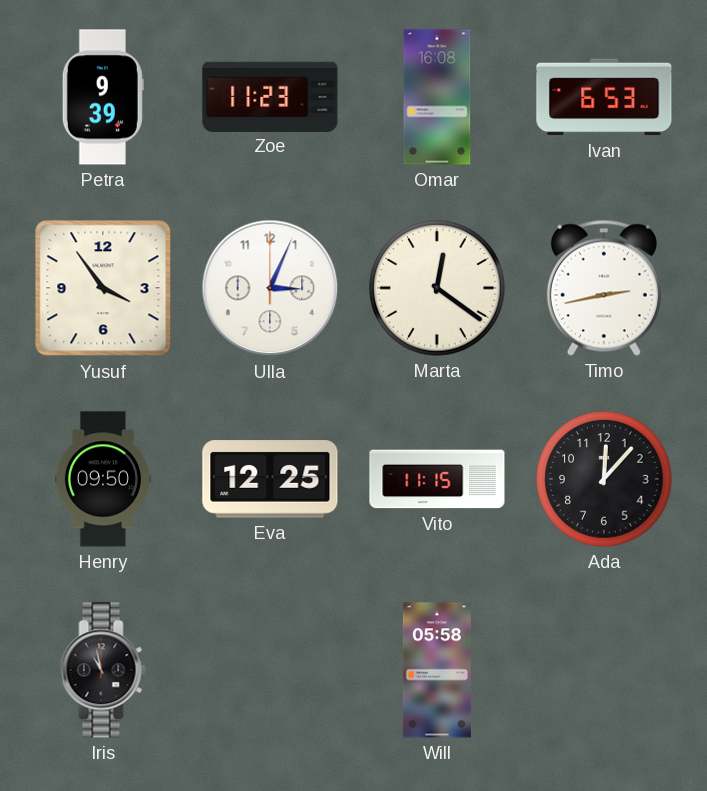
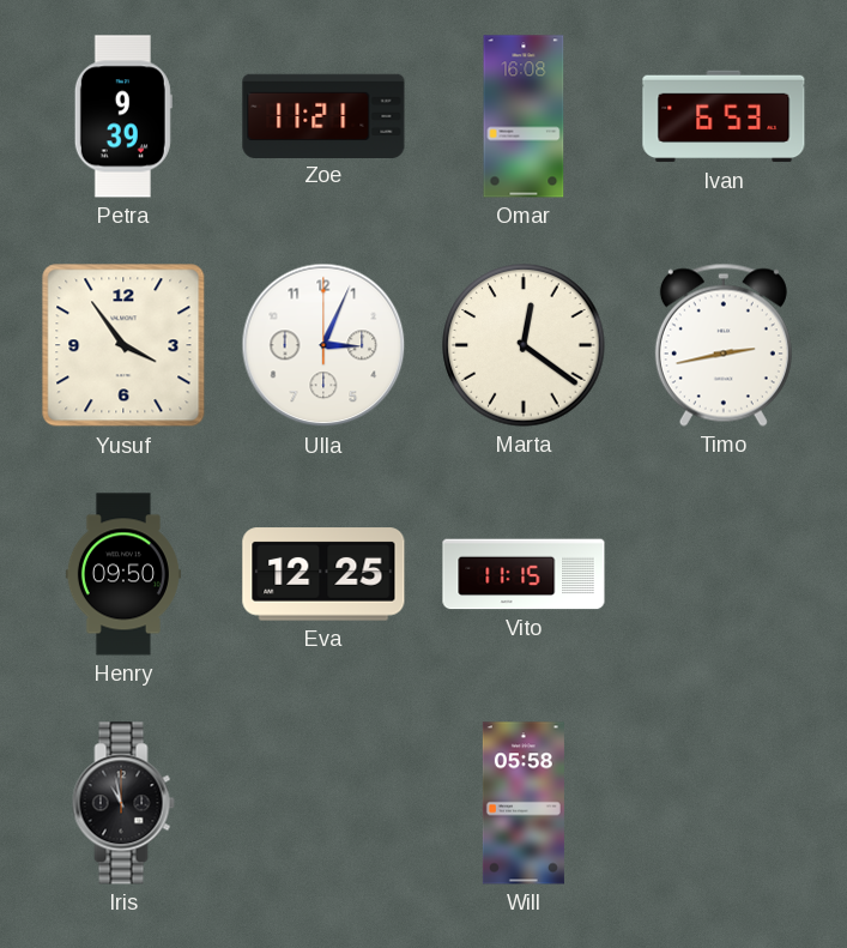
Zoe: 11:23 -> 11:21 (323, 115)
Ada: 12:07 -> none (604, 479)
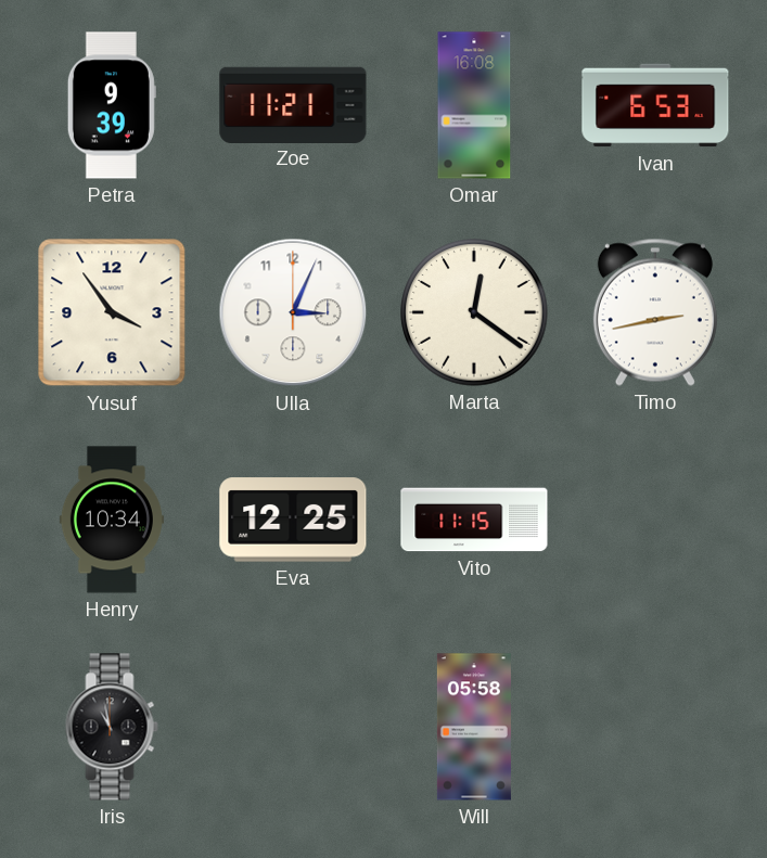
Henry: 09:50 -> 10:34 (112, 520)
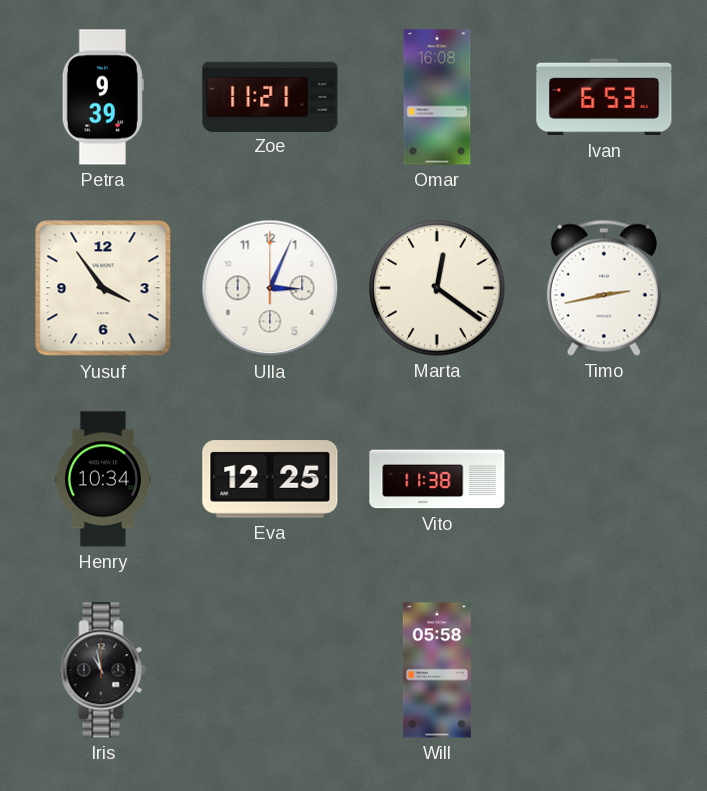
Vito: 11:15 -> 11:38 (437, 479)
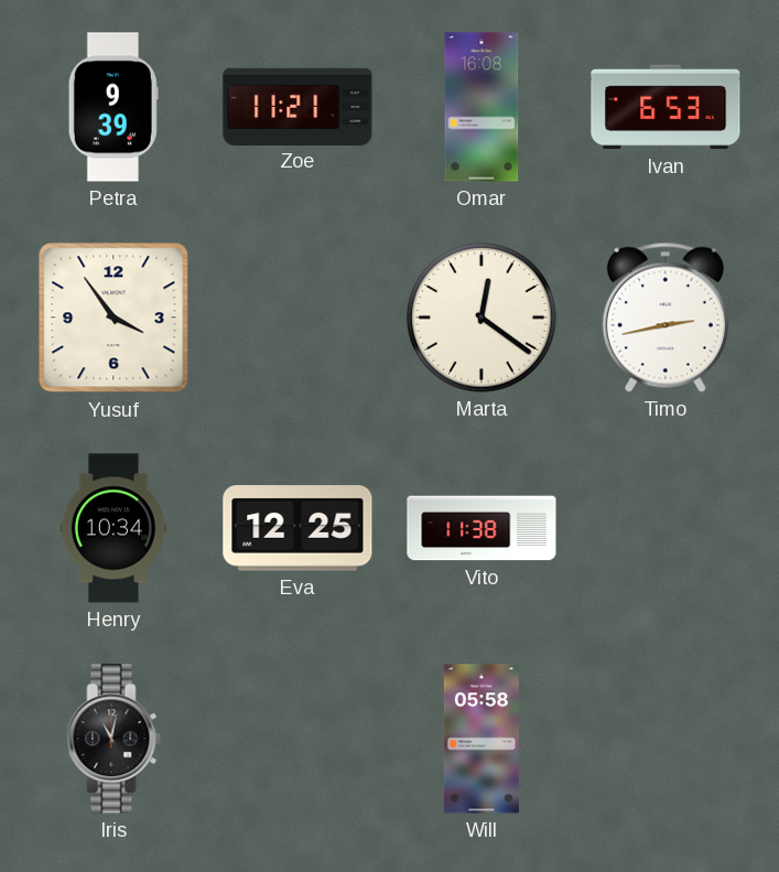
Ulla: 3:04 -> none (270, 288)
Iris: 10:58 -> 11:02 (113, 739)
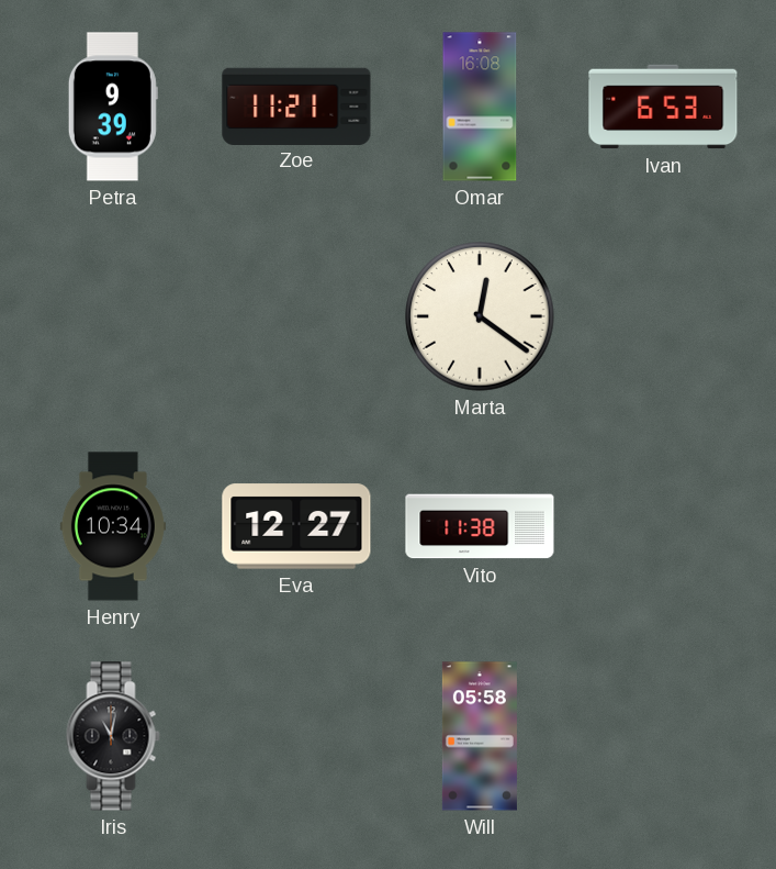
Yusuf: 3:54 -> none (113, 317)
Timo: 2:43 -> none (666, 317)
Eva: 12:25 -> 12:27 (296, 526)
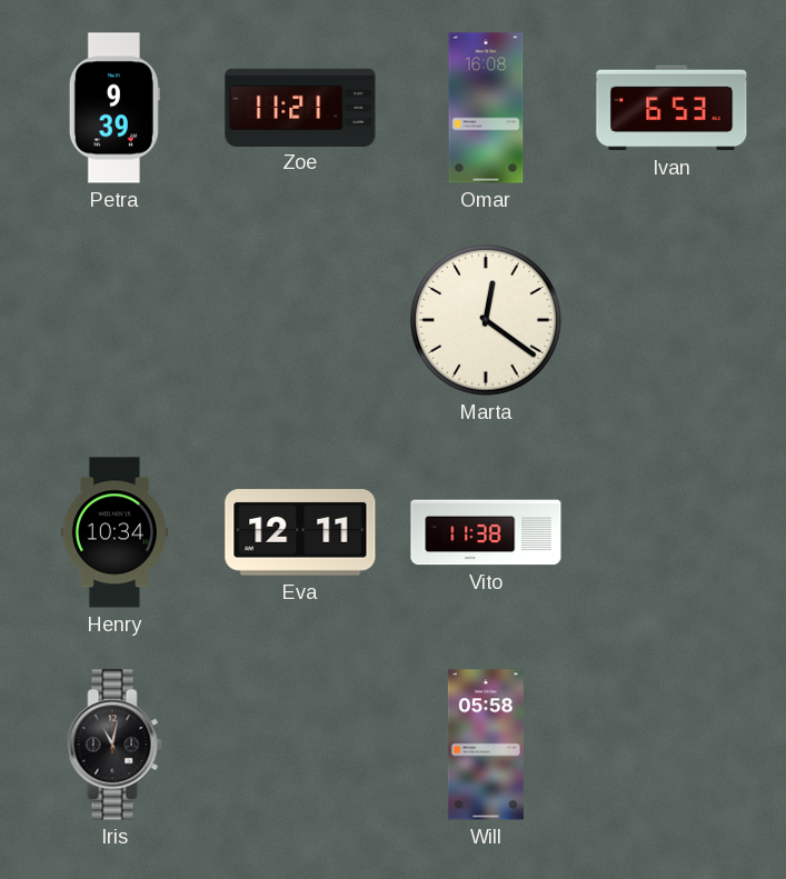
Eva: 12:27 -> 12:11 (300, 532)
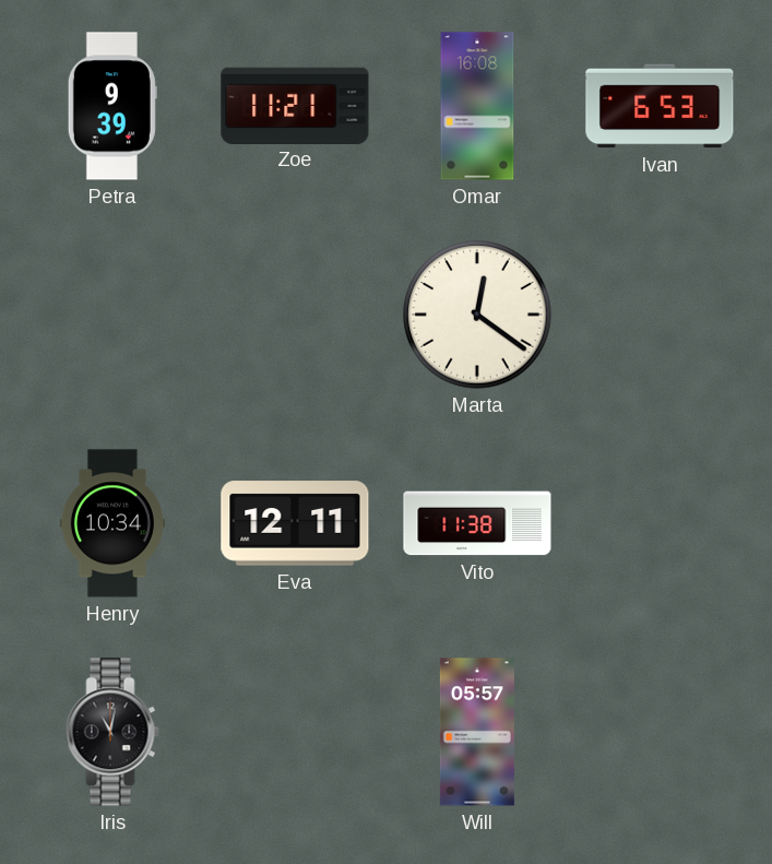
Will: 05:58 -> 05:57 (477, 732)
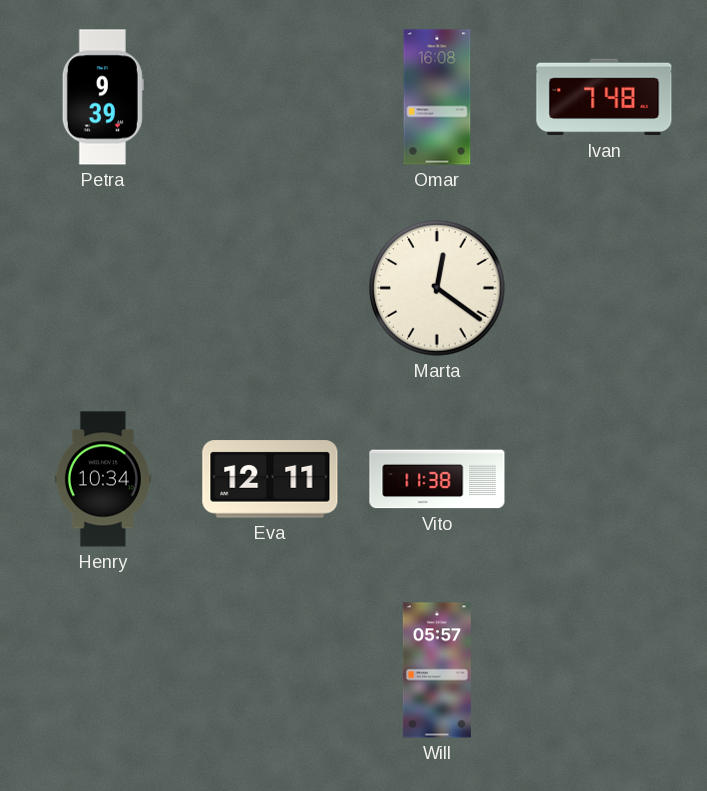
Zoe: 11:21 -> none (295, 105)
Ivan: 6:53 -> 7:48 (604, 97)
Iris: 11:02 -> none (112, 732)
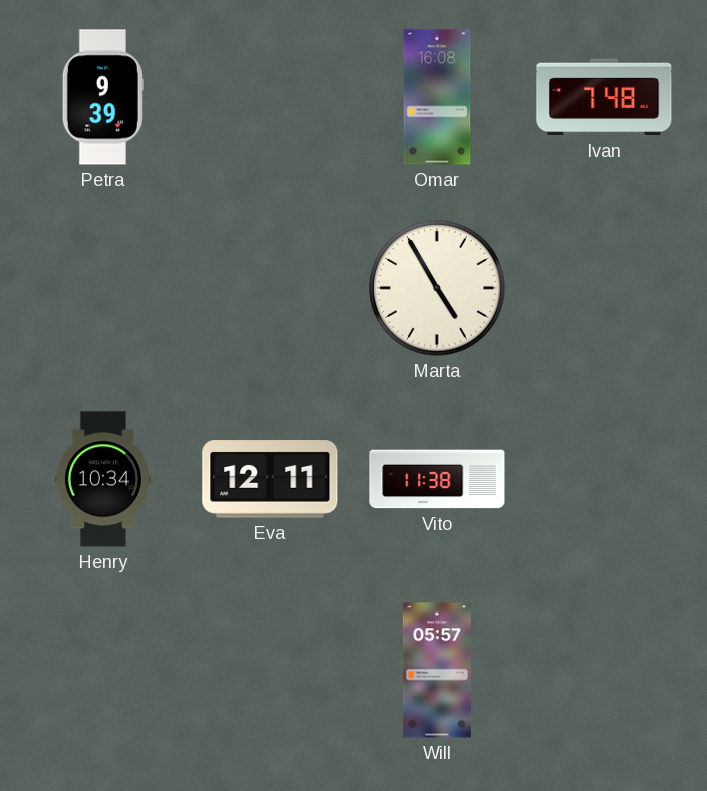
Marta: 12:21 -> 4:55 (437, 288)
